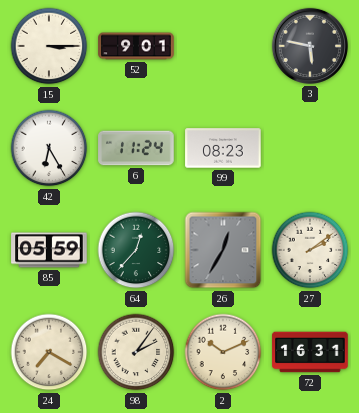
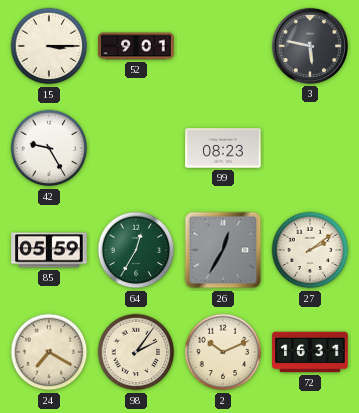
42: 6:25 -> 9:25 (49, 148)
6: 11:24 -> none (136, 148)
64: 12:37 -> 12:35 (136, 250)
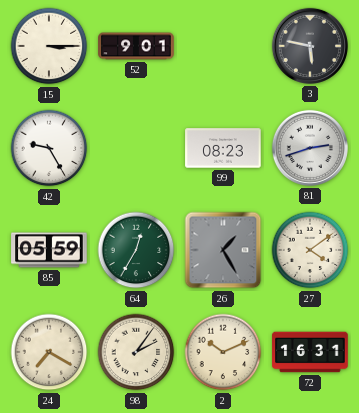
81: none -> 2:42 (310, 148)
26: 12:35 -> 1:25 (223, 250)
27: 2:09 -> 4:09 (310, 250)
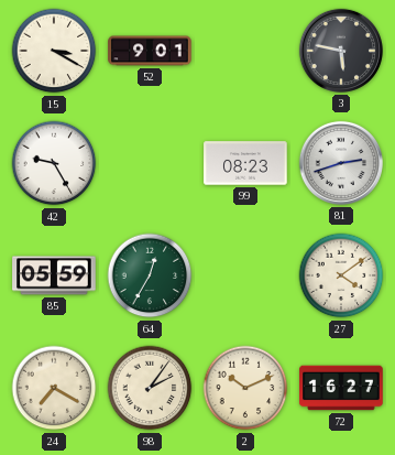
15: 3:15 -> 3:20 (54, 51)
26: 1:25 -> none (223, 250)
72: 16:31 -> 16:27 (341, 388)
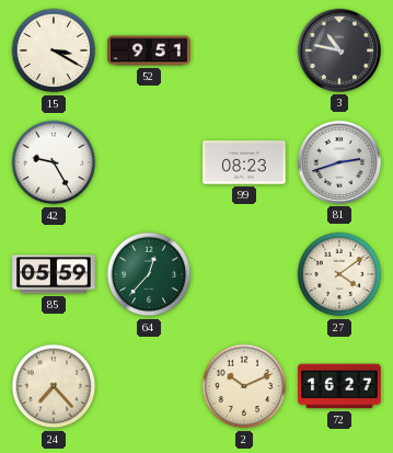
52: 9:01 -> 9:51 (149, 50)
3: 5:47 -> 10:47 (339, 50)
64: 12:35 -> 12:37 (149, 274)
24: 7:20 -> 7:23 (54, 386)
98: 2:06 -> none (150, 388)
